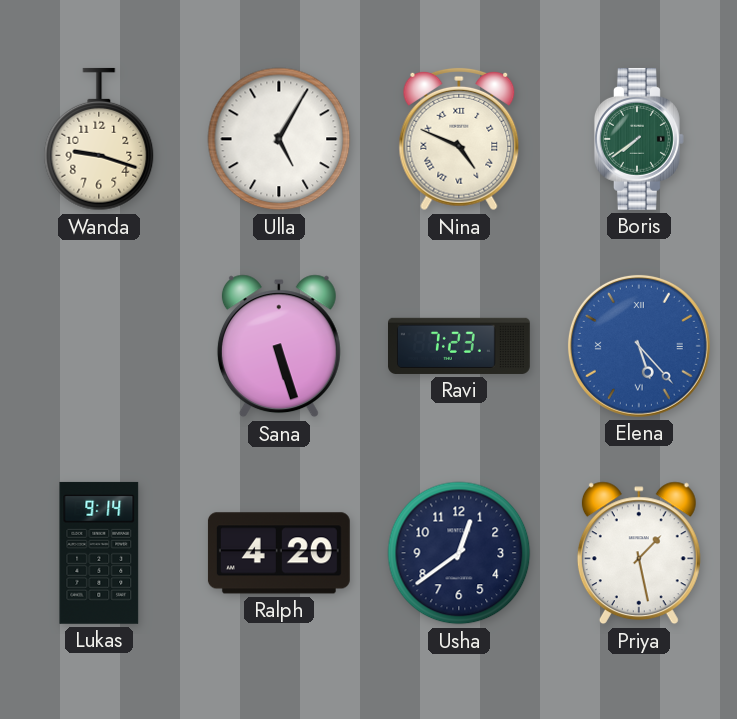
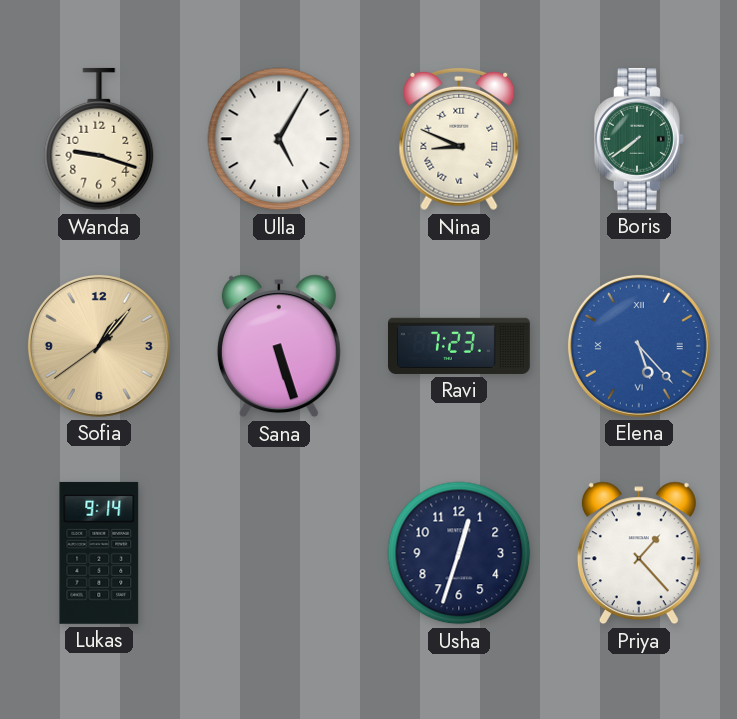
Nina: 4:49 -> 8:49 (459, 139)
Sofia: none -> 1:06 (99, 346)
Ralph: 4:20 -> none (279, 553)
Usha: 12:39 -> 12:33 (459, 553)
Priya: 1:28 -> 1:23 (639, 553)
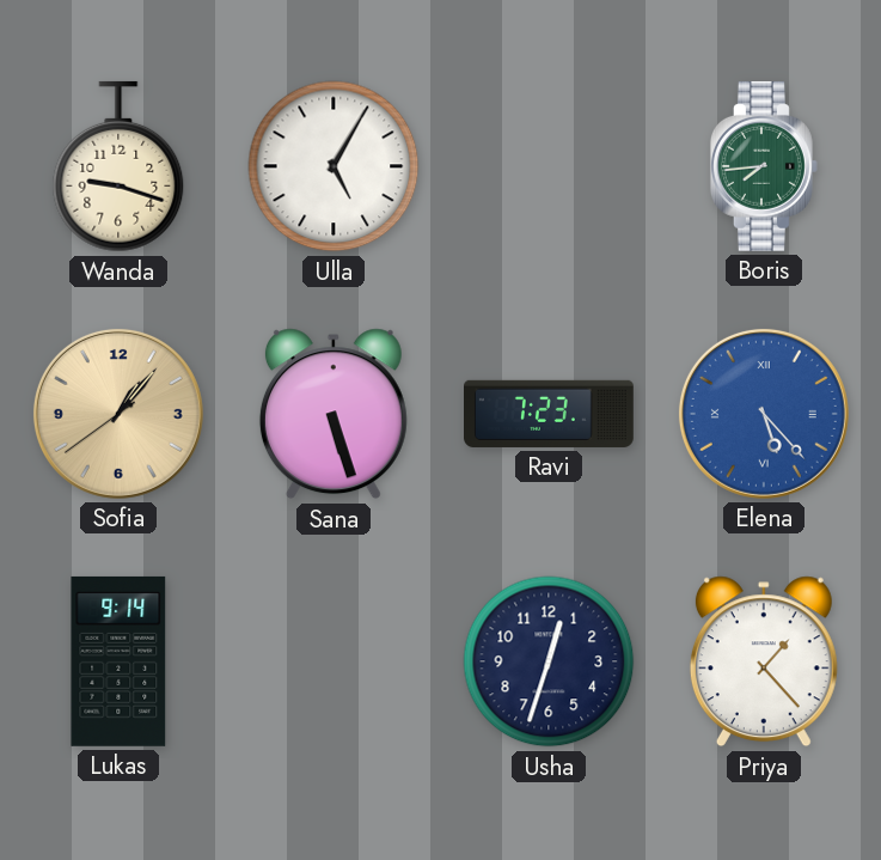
Nina: 8:49 -> none (459, 139)
Boris: 7:39 -> 7:44 (764, 166)
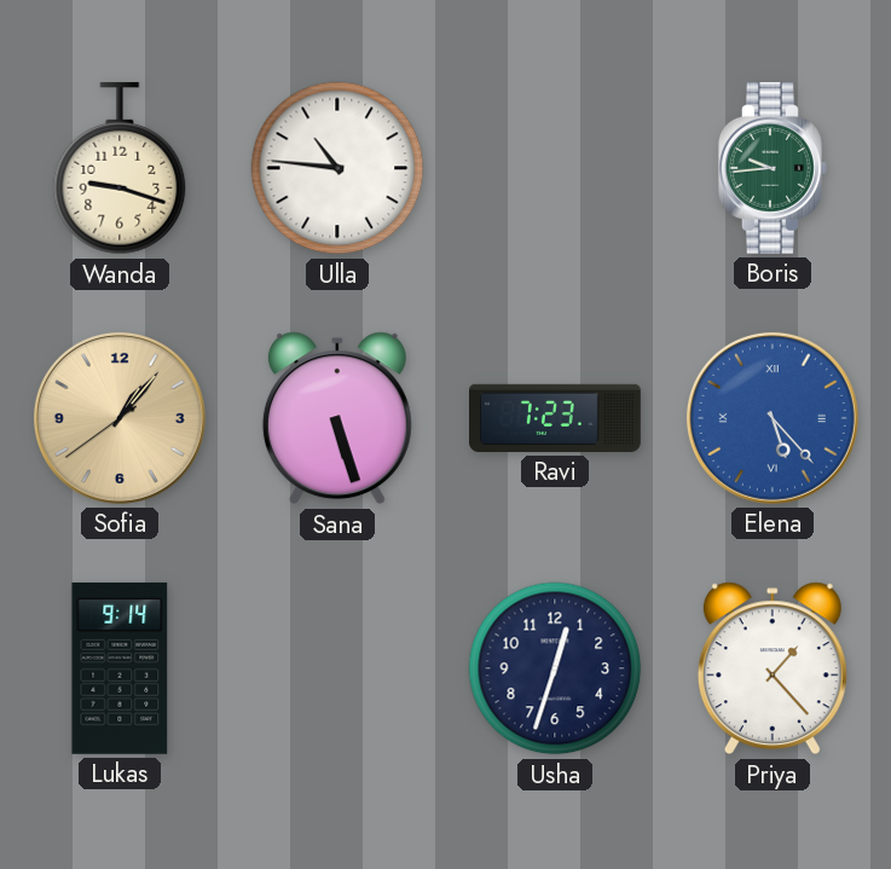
Ulla: 5:05 -> 10:46 (337, 168)
Boris: 7:44 -> 9:44 (773, 168)
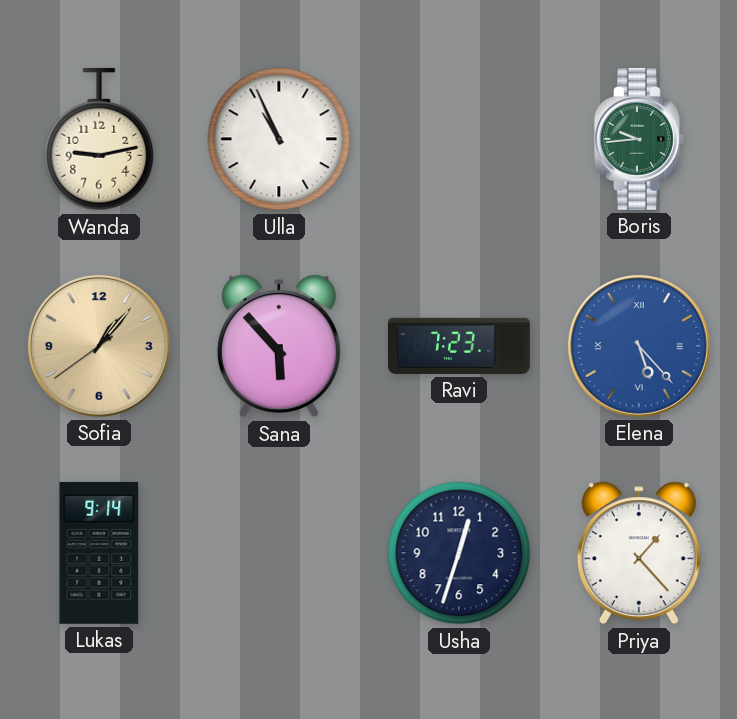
Wanda: 9:18 -> 9:13 (99, 139)
Ulla: 10:46 -> 10:56 (279, 139)
Sana: 5:27 -> 5:53 (279, 346)
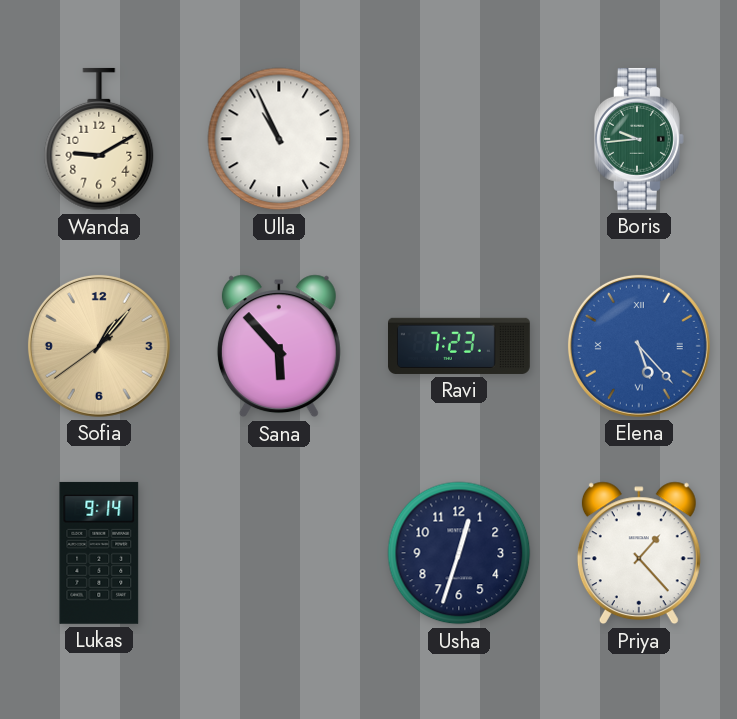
Wanda: 9:13 -> 9:10 (99, 139)
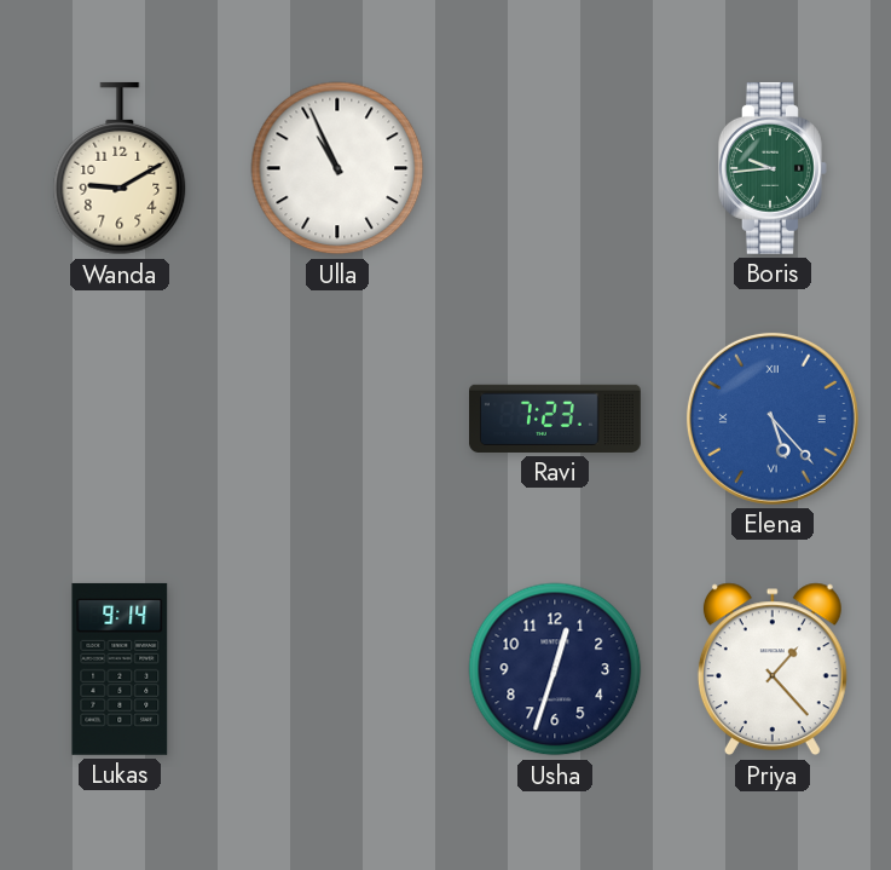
Sofia: 1:06 -> none (99, 346)
Sana: 5:53 -> none (279, 346)
